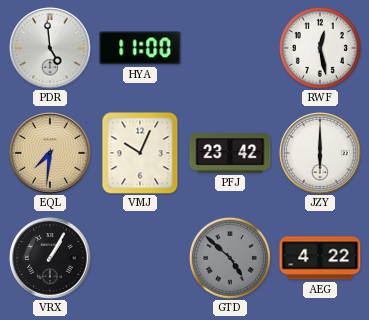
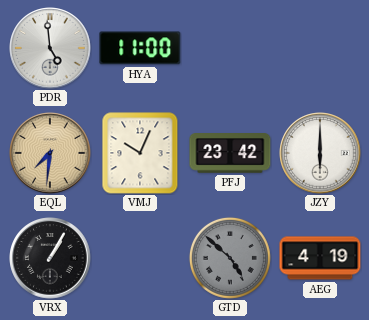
RWF: 12:28 -> none (320, 48)
AEG: 4:22 -> 4:19 (320, 258)
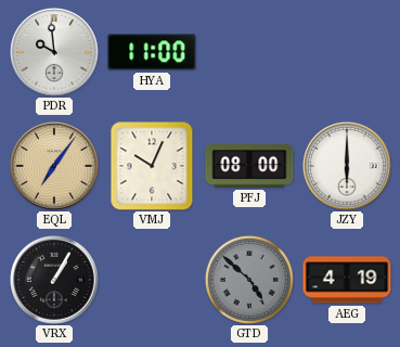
PDR: 4:59 -> 9:59 (54, 52)
EQL: 7:31 -> 7:06 (54, 166)
PFJ: 23:42 -> 08:00 (249, 166)
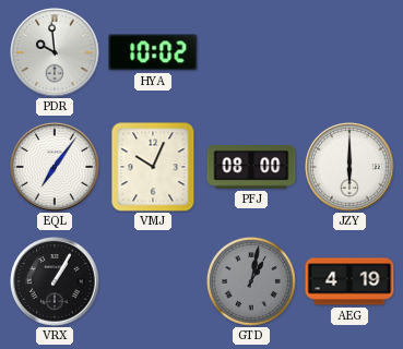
HYA: 11:00 -> 10:02 (153, 52)
EQL dial: champagne -> white (55, 167)
GTD: 4:52 -> 1:02 (251, 281)
